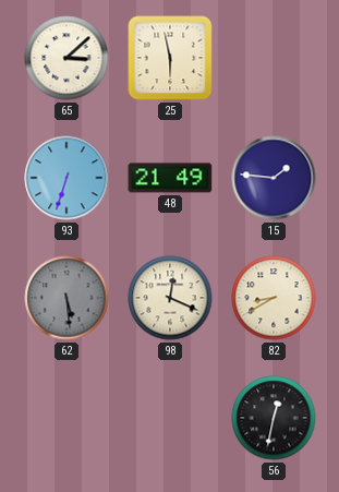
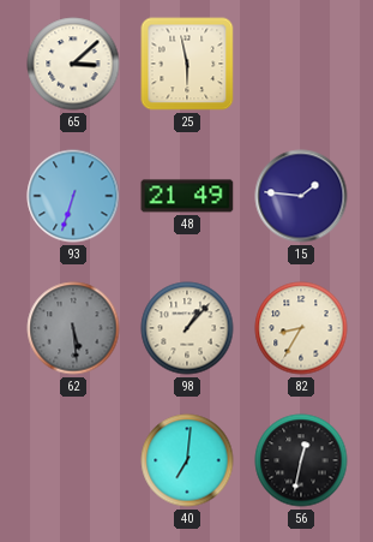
98: 12:19 -> 1:07 (187, 328)
82: 8:40 -> 8:35 (301, 328)
40: none -> 7:01 (187, 460)
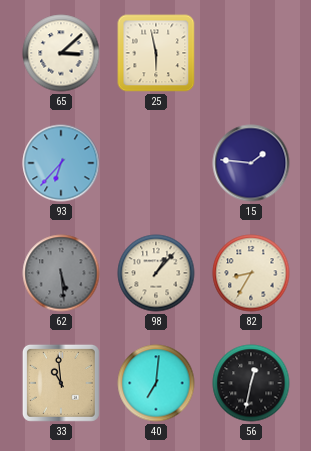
93: 6:33 -> 6:37 (61, 163)
48: 21:49 -> none (187, 196)
33: none -> 10:59 (61, 383)
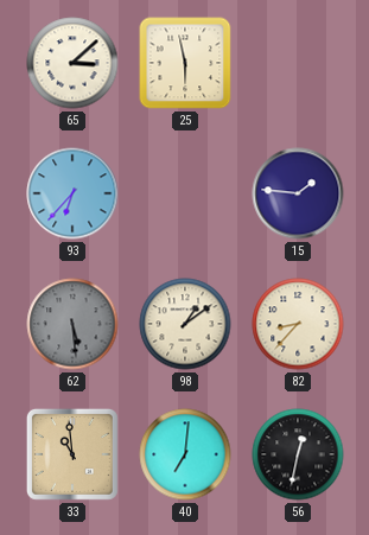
98: 1:07 -> 1:09 (185, 324)
82: 8:35 -> 8:37 (298, 324)
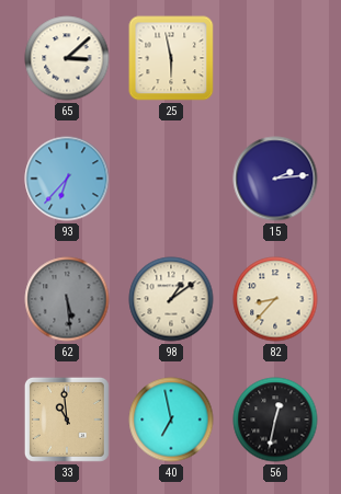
15: 1:46 -> 2:14 (275, 179)
40: 7:01 -> 6:58 (171, 420)
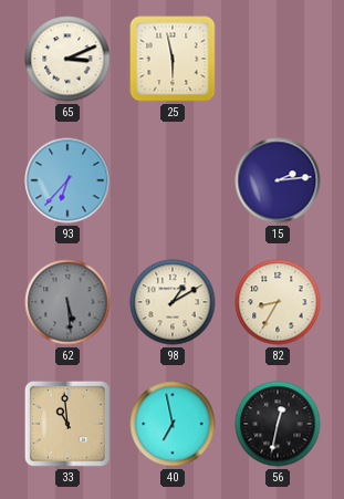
65: 3:08 -> 3:11 (67, 59)
98: 1:09 -> 1:10 (173, 302)
82: 8:37 -> 8:35 (278, 302)
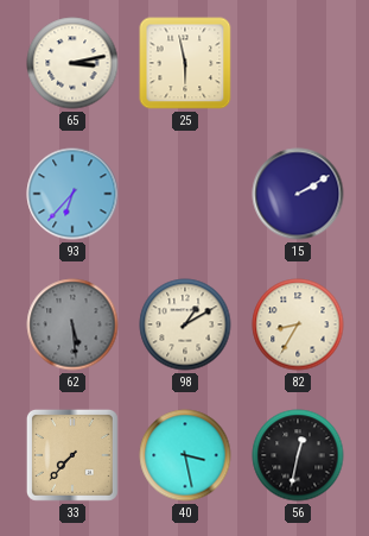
65: 3:11 -> 3:13 (72, 63)
15: 2:14 -> 2:10 (298, 194)
33: 10:59 -> 7:37 (72, 455)
40: 6:58 -> 3:28 (185, 455)
